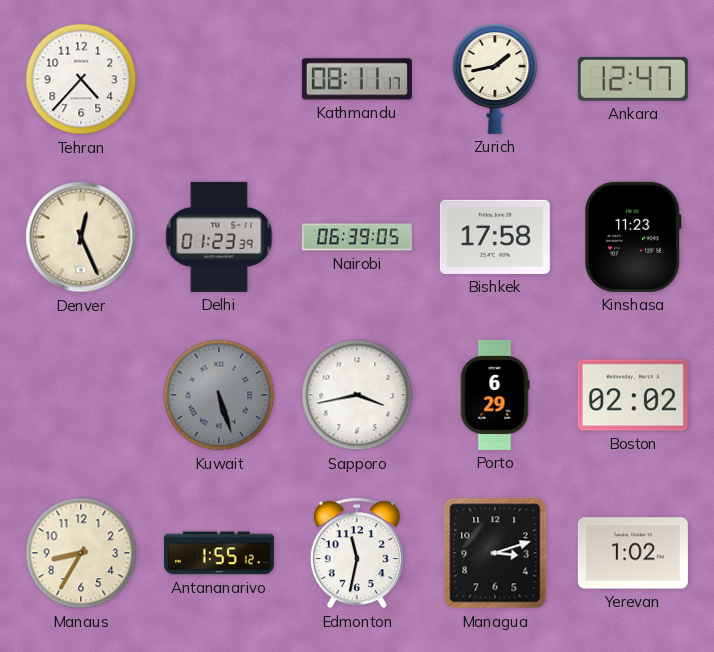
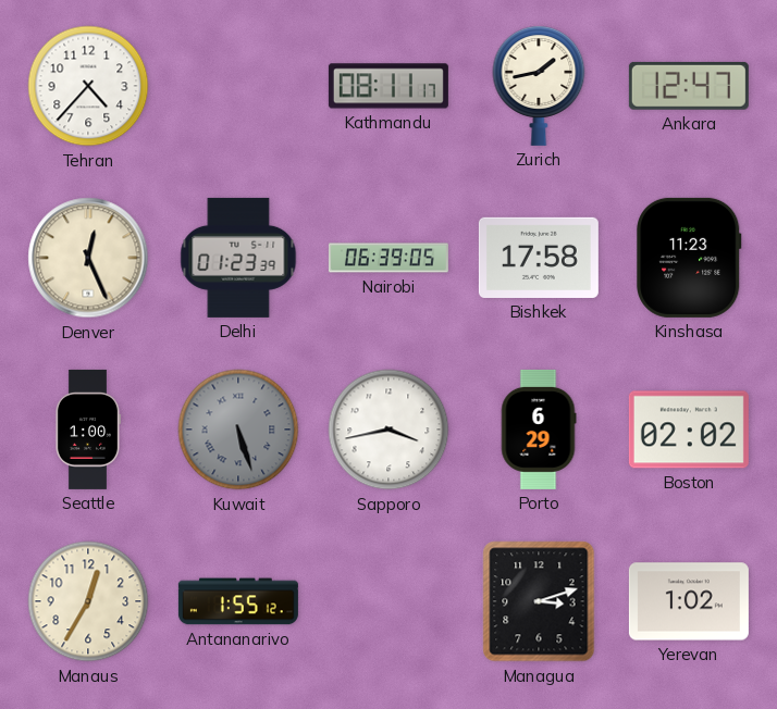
Seattle: none -> 1:00 (87, 430)
Manaus: 8:35 -> 12:35 (88, 601)
Edmonton: 11:32 -> none (357, 553)
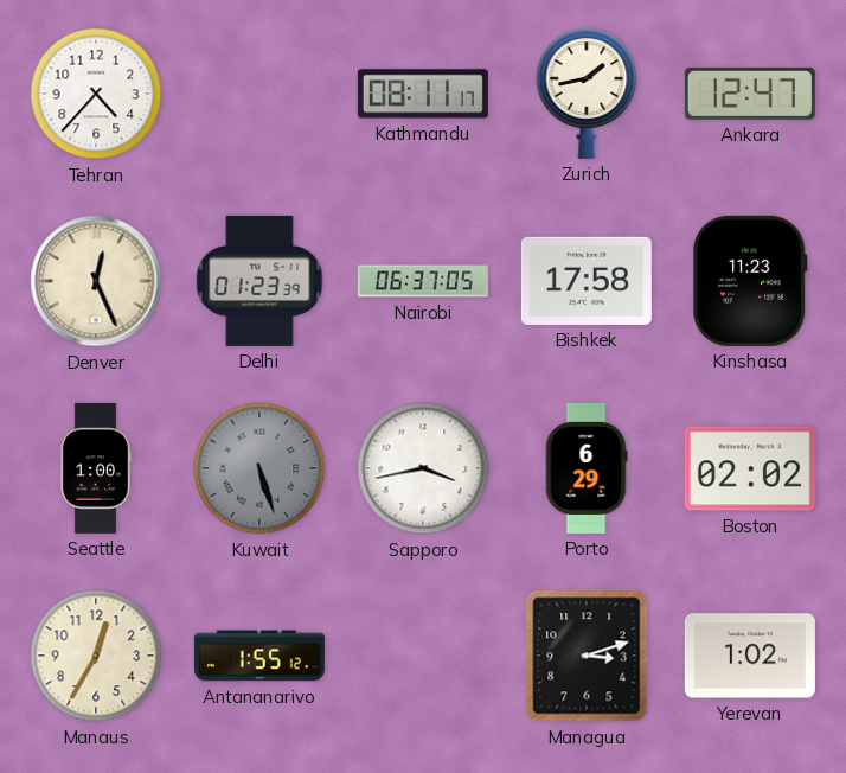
Nairobi: 06:39 -> 06:37 (423, 281)
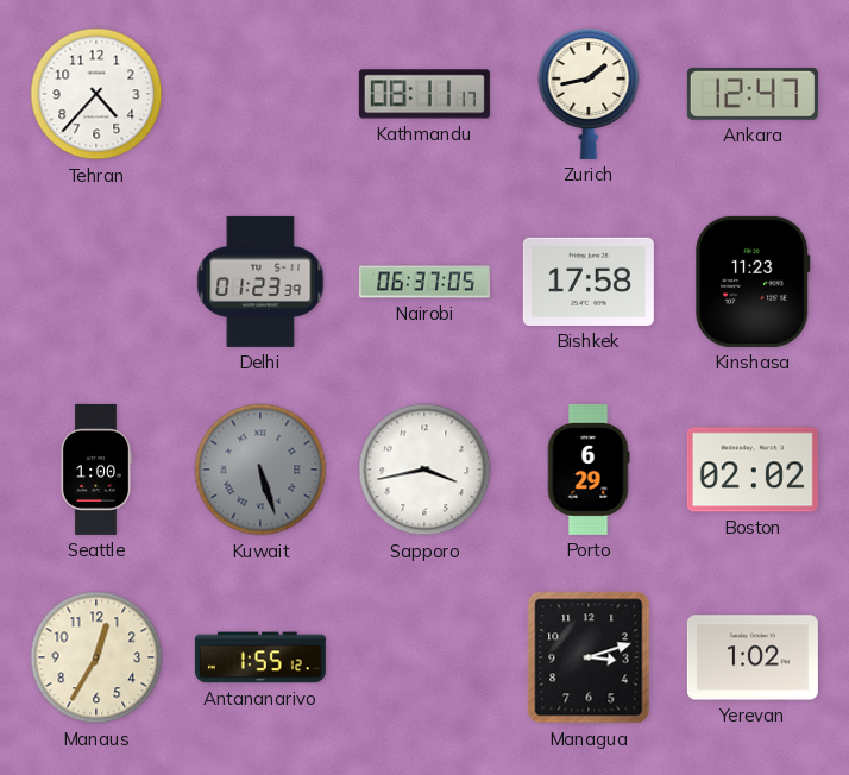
Denver: 12:26 -> none (96, 281)
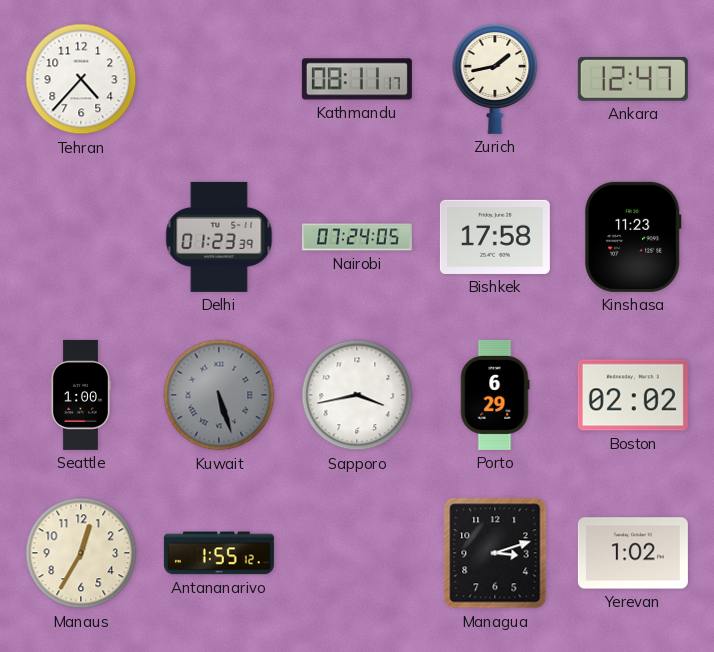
Nairobi: 06:37 -> 07:24 (357, 237)
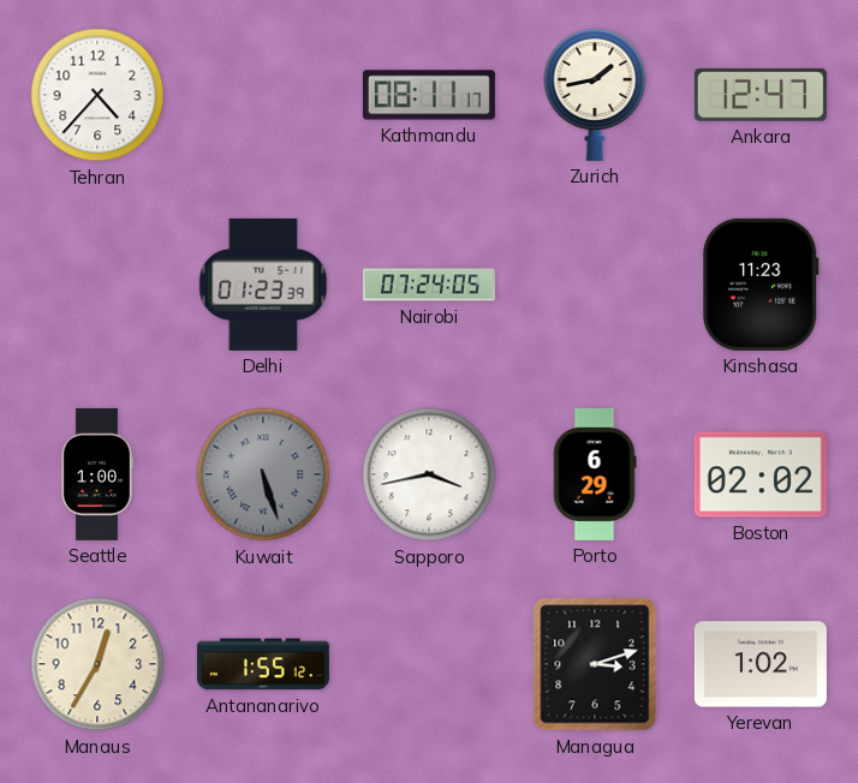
Bishkek: 17:58 -> none (495, 237)
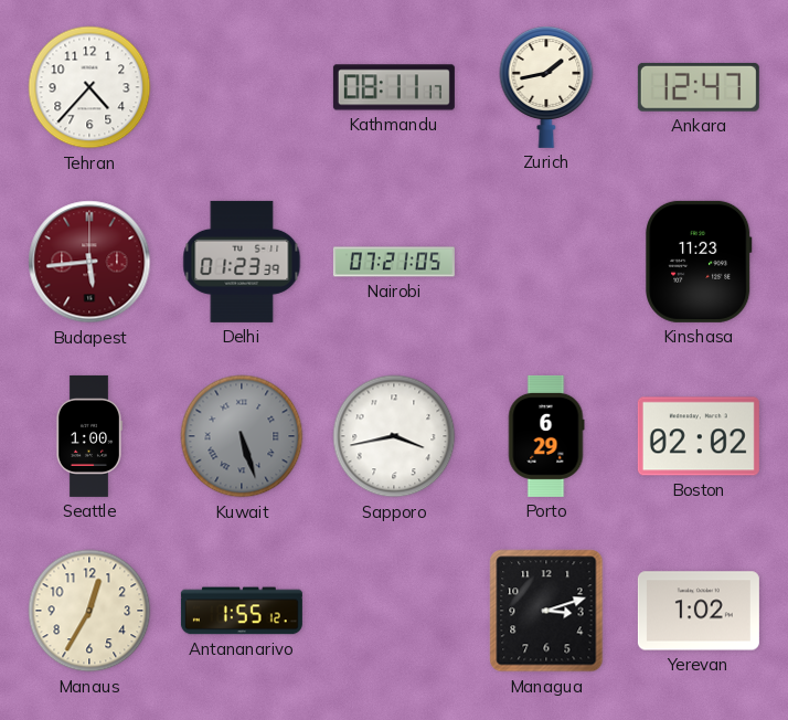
Budapest: none -> 5:44 (89, 262)
Nairobi: 07:24 -> 07:21 (394, 262)
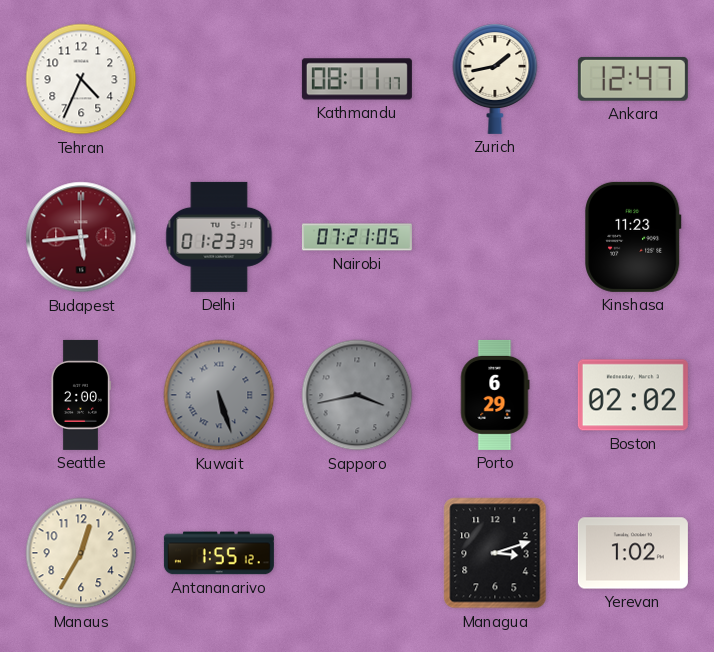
Tehran: 4:37 -> 4:34 (81, 79)
Seattle: 1:00 -> 2:00 (80, 395)
Sapporo dial: white -> grey (357, 395)
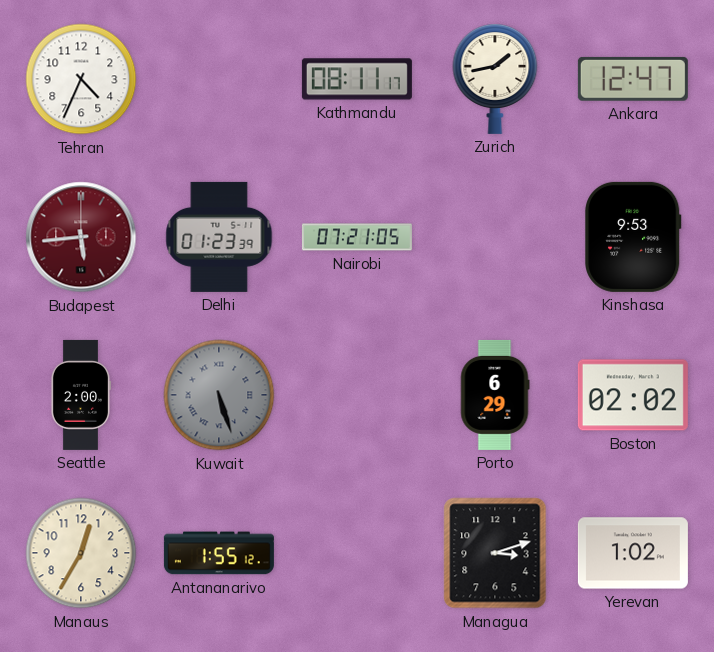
Kinshasa: 11:23 -> 9:53 (633, 237)
Sapporo: 3:43 -> none (357, 395)
